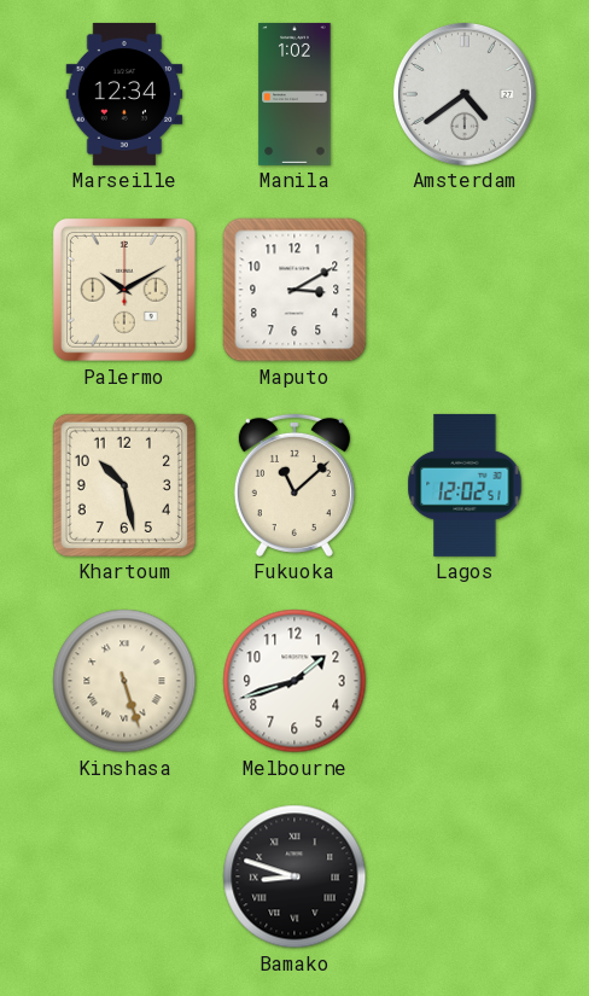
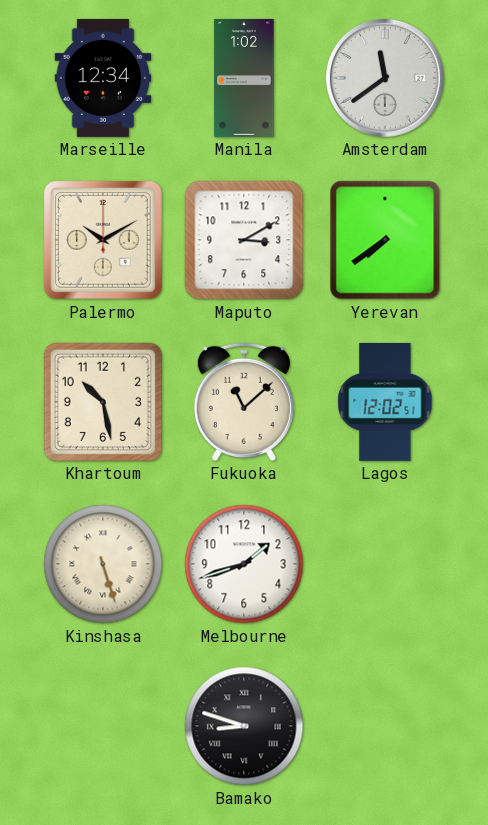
Amsterdam: 4:39 -> 11:39 (385, 78)
Yerevan: none -> 7:39 (385, 240)
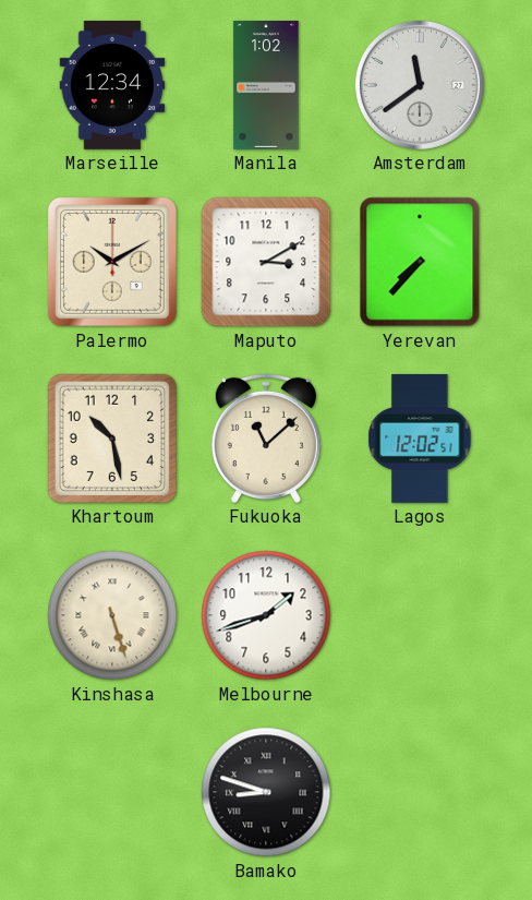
Yerevan: 7:39 -> 7:37 (420, 262)
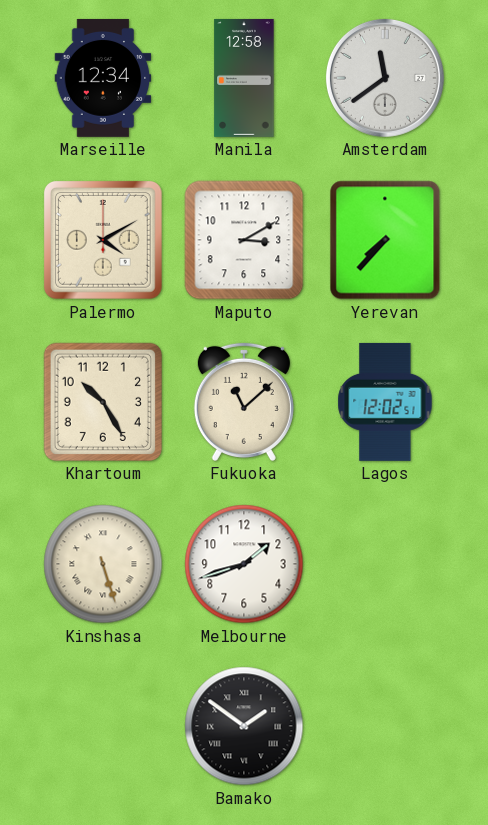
Manila: 1:02 -> 12:58 (244, 78)
Palermo: 10:10 -> 4:10 (103, 240)
Khartoum: 10:28 -> 10:25 (103, 402)
Bamako: 8:48 -> 1:51 (244, 726)
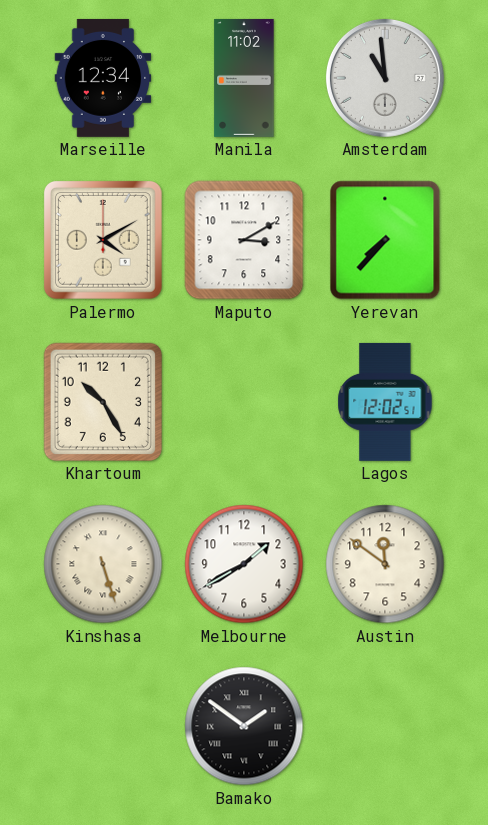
Manila: 12:58 -> 11:02 (244, 78)
Amsterdam: 11:39 -> 10:59 (385, 78)
Fukuoka: 11:08 -> none (244, 402)
Melbourne: 1:42 -> 1:40 (244, 564)
Austin: none -> 11:51 (385, 564)
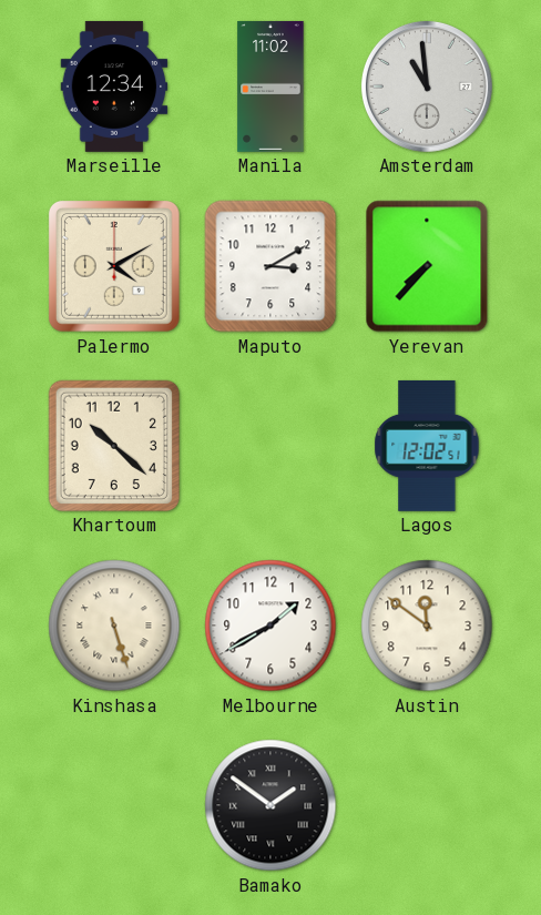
Khartoum: 10:25 -> 10:22 (114, 446)
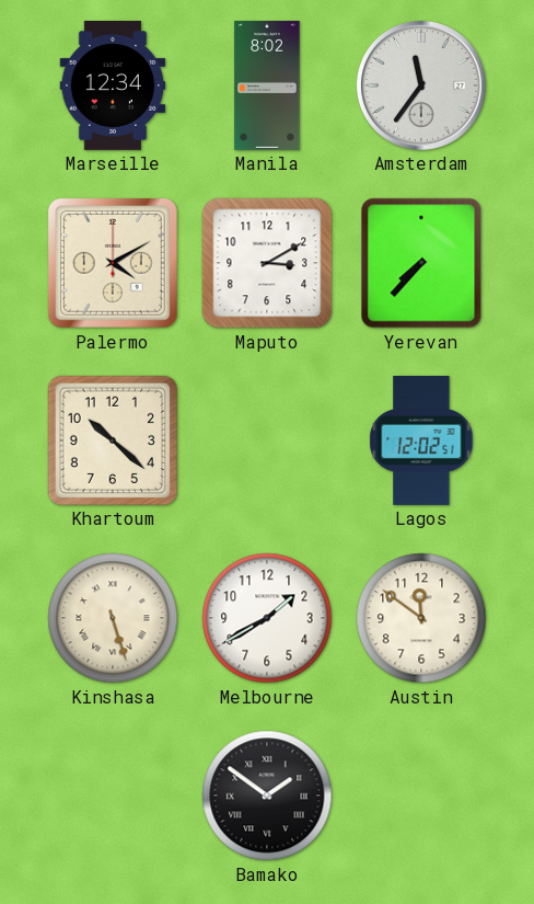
Manila: 11:02 -> 8:02 (267, 85)
Amsterdam: 10:59 -> 11:36 (421, 85)
